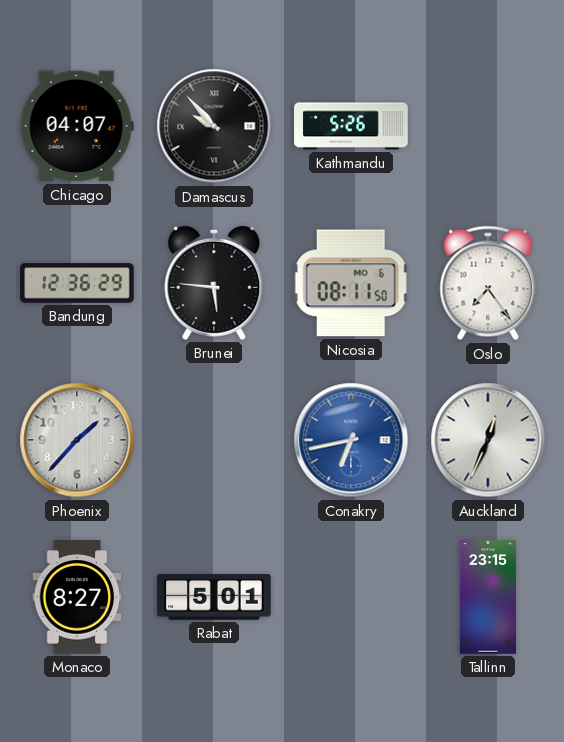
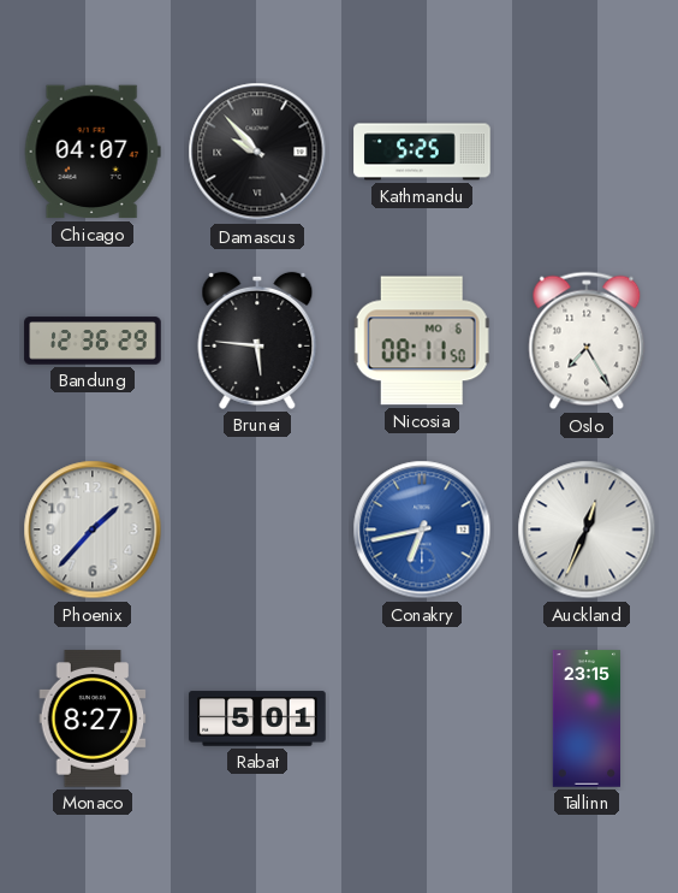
Kathmandu: 5:26 -> 5:25 (422, 152)
Oslo: 7:24 -> 7:25 (587, 341)
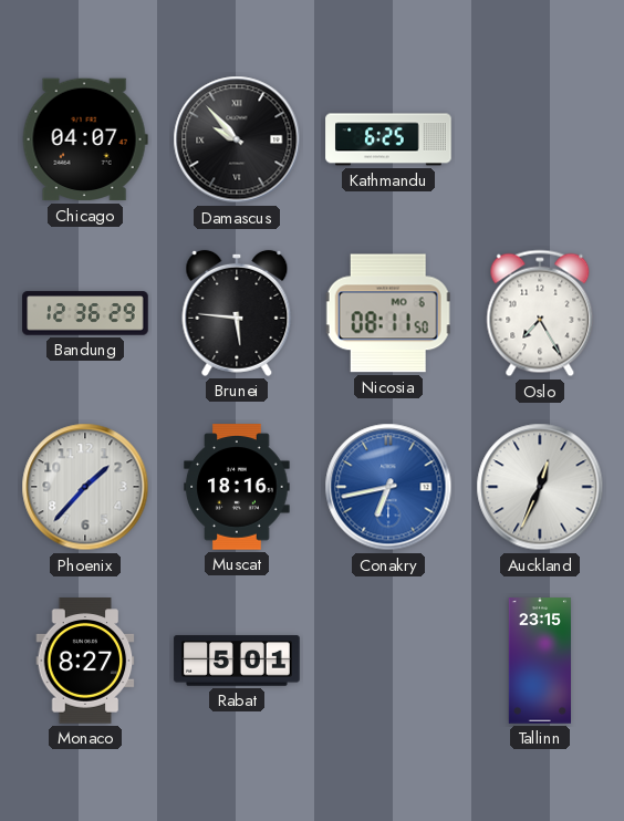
Kathmandu: 5:25 -> 6:25 (388, 139)
Muscat: none -> 18:16 (237, 487)
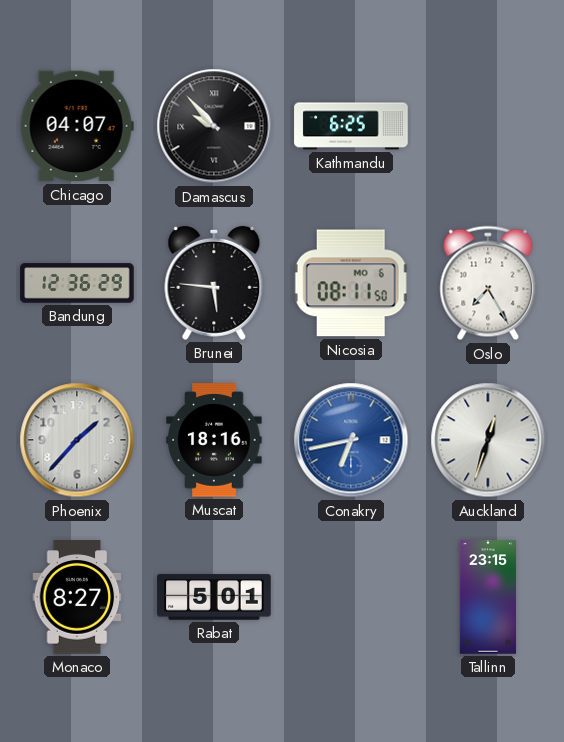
Auckland: 12:34 -> 12:33 (488, 440)
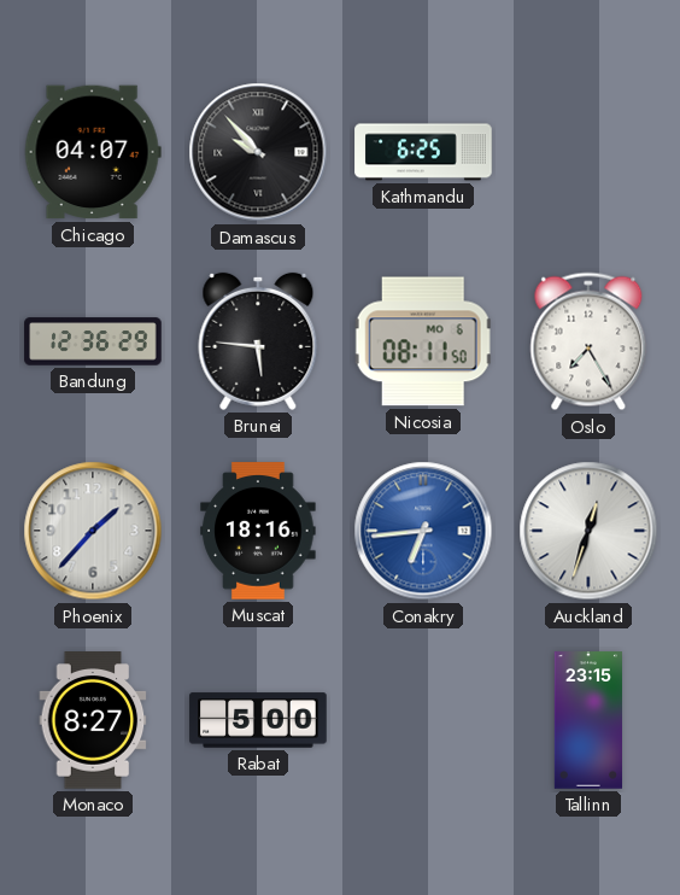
Conakry: 6:43 -> 6:44 (423, 531)
Rabat: 5:01 -> 5:00 (258, 720)
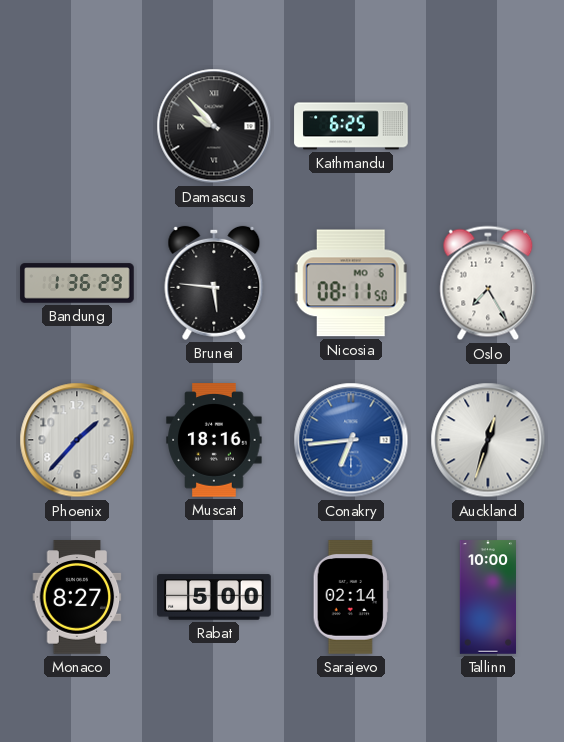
Chicago: 04:07 -> none (93, 152)
Bandung: 12:36 -> 1:36 (77, 283)
Sarajevo: none -> 02:14 (351, 597)
Tallinn: 23:15 -> 10:00 (487, 597)
